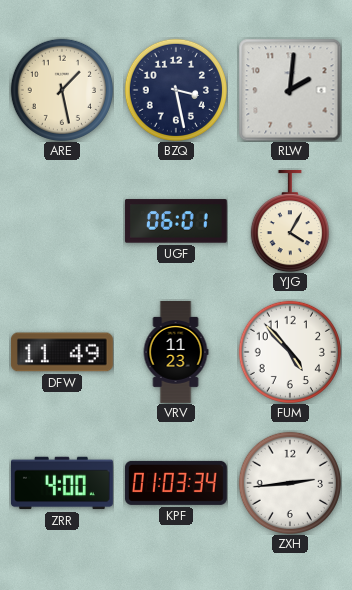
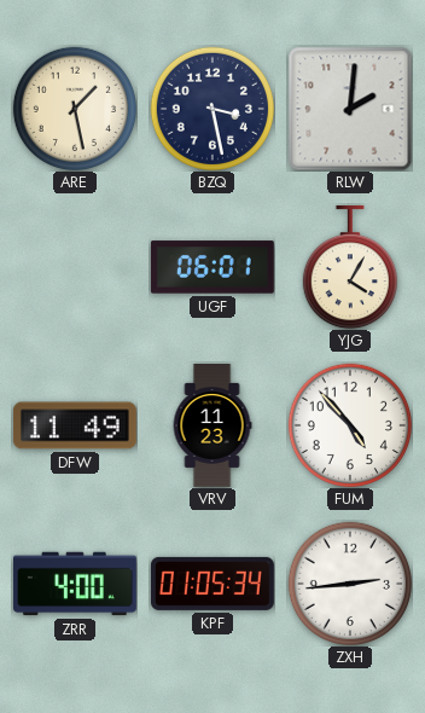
KPF: 01:03 -> 01:05 (212, 584)
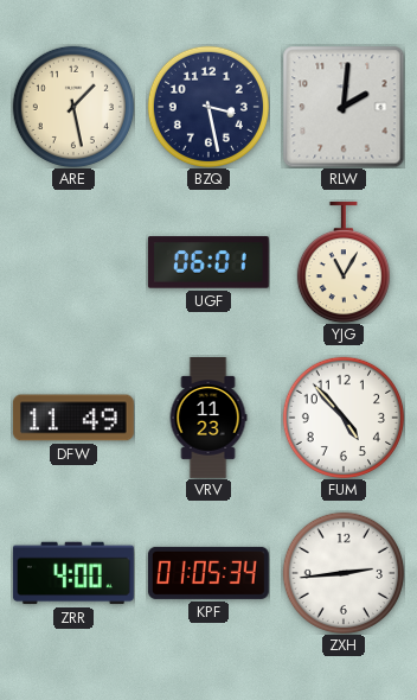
YJG: 4:05 -> 11:05 (344, 262)
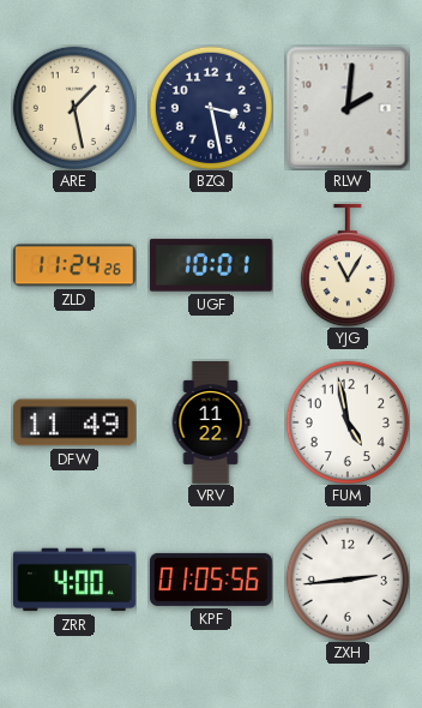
ZLD: none -> 11:24 (74, 265)
UGF: 06:01 -> 10:01 (211, 265)
VRV: 11:23 -> 11:22 (211, 424)
FUM: 4:53 -> 4:58 (348, 422)
KPF: 01:05:34 -> 01:05:56 (211, 580)
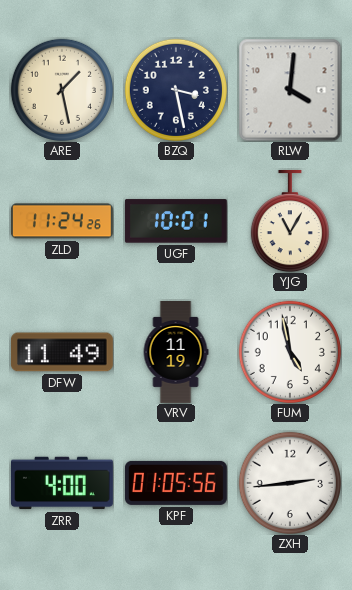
RLW: 2:01 -> 4:01 (290, 90)
VRV: 11:22 -> 11:19 (176, 353)
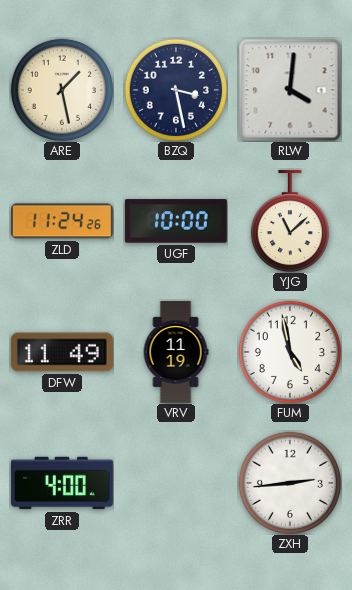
UGF: 10:01 -> 10:00 (176, 221)
YJG: 11:05 -> 11:08 (290, 221)
KPF: 01:05 -> none (176, 483)
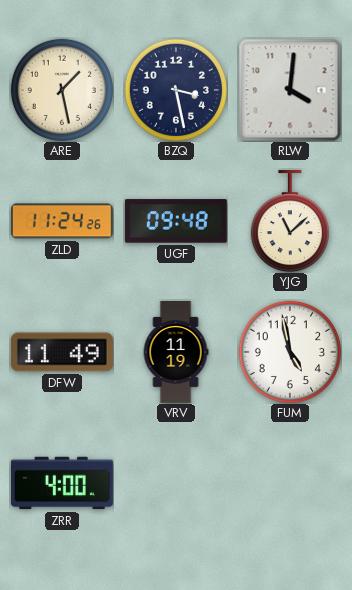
UGF: 10:00 -> 09:48 (176, 221)
ZXH: 2:44 -> none (290, 483)
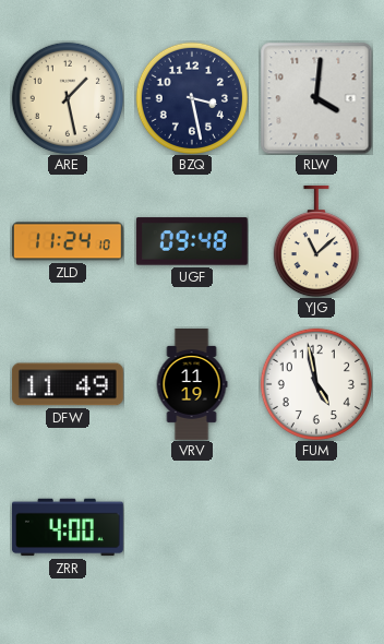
ZLD: 11:24:26 -> 11:24:10 (68, 241)
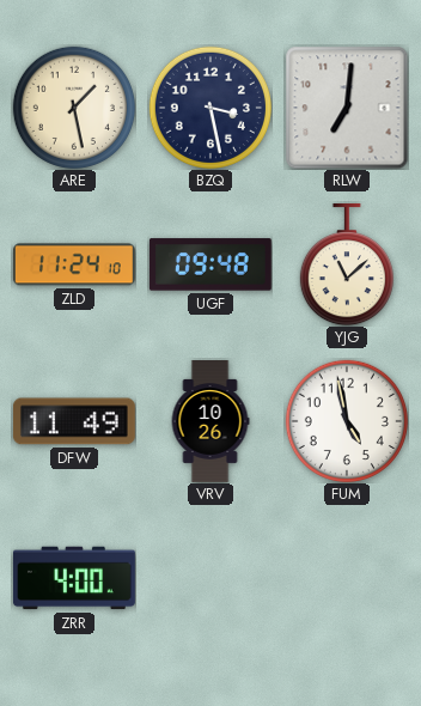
RLW: 4:01 -> 7:01 (347, 108)
VRV: 11:19 -> 10:26 (210, 422)
